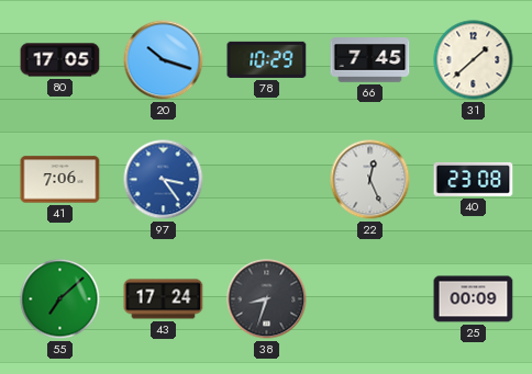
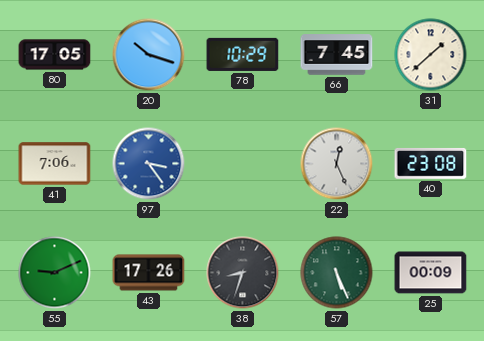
55: 7:08 -> 9:11 (55, 273)
43: 17:24 -> 17:26 (149, 273)
57: none -> 5:26 (337, 273)
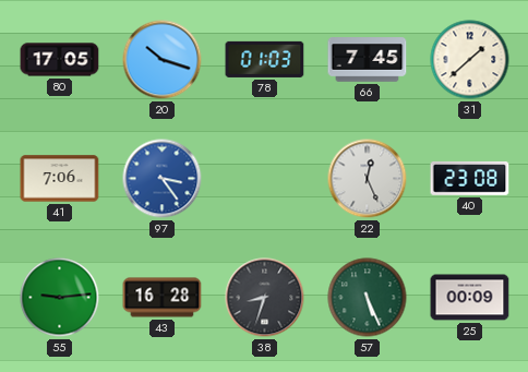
78: 10:29 -> 01:03 (265, 59)
55: 9:11 -> 9:14 (60, 298)
43: 17:26 -> 16:28 (163, 298)
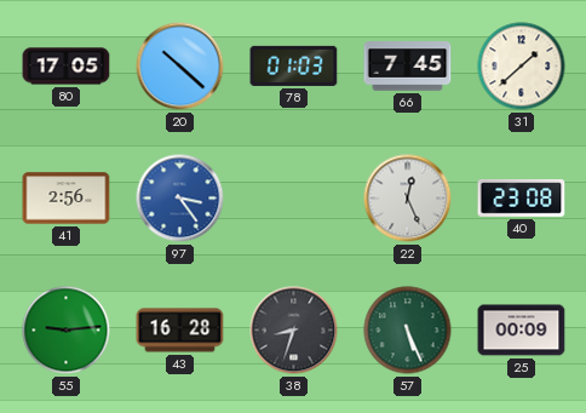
20: 10:18 -> 10:22 (180, 67)
41: 7:06 -> 2:56 (67, 199)
